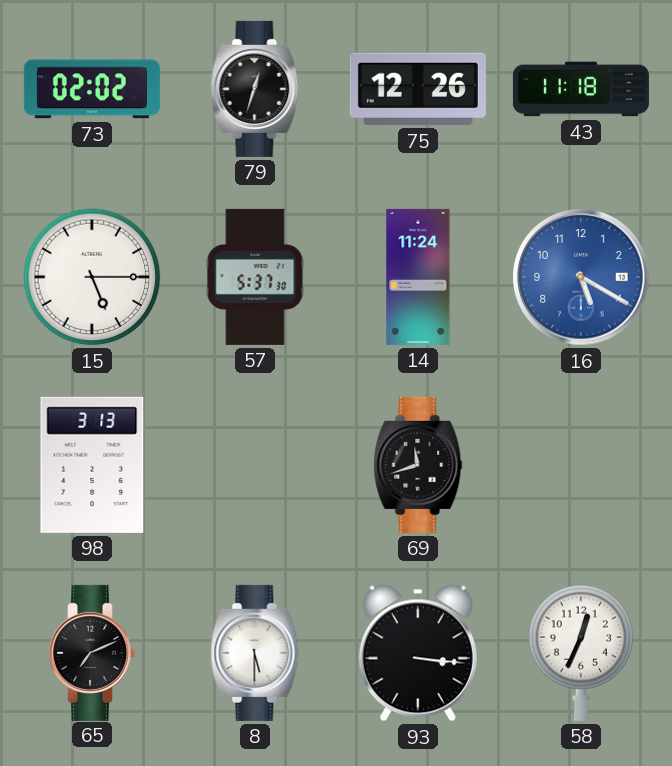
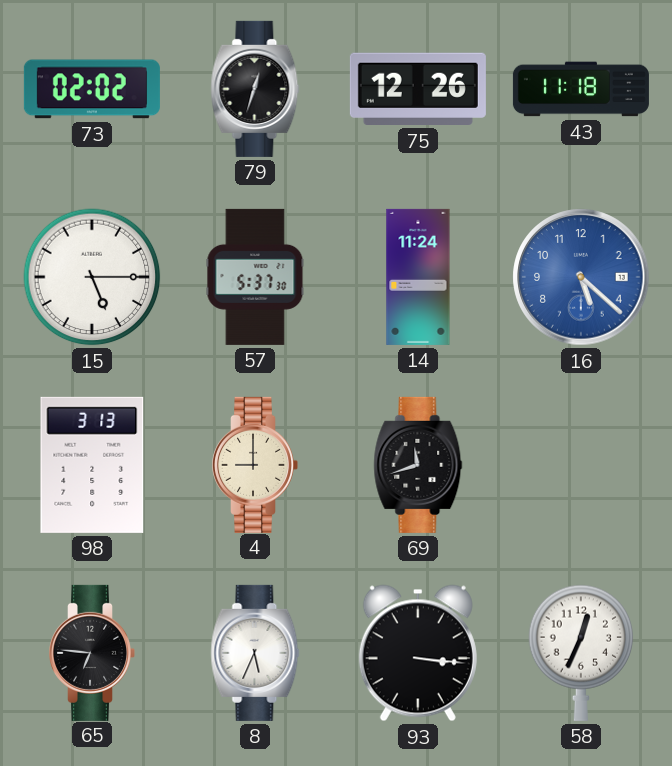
16: 5:20 -> 5:22 (581, 277)
4: none -> 9:00 (255, 465)
65: 7:11 -> 6:46 (92, 653)
8: 5:30 -> 5:34 (255, 653)
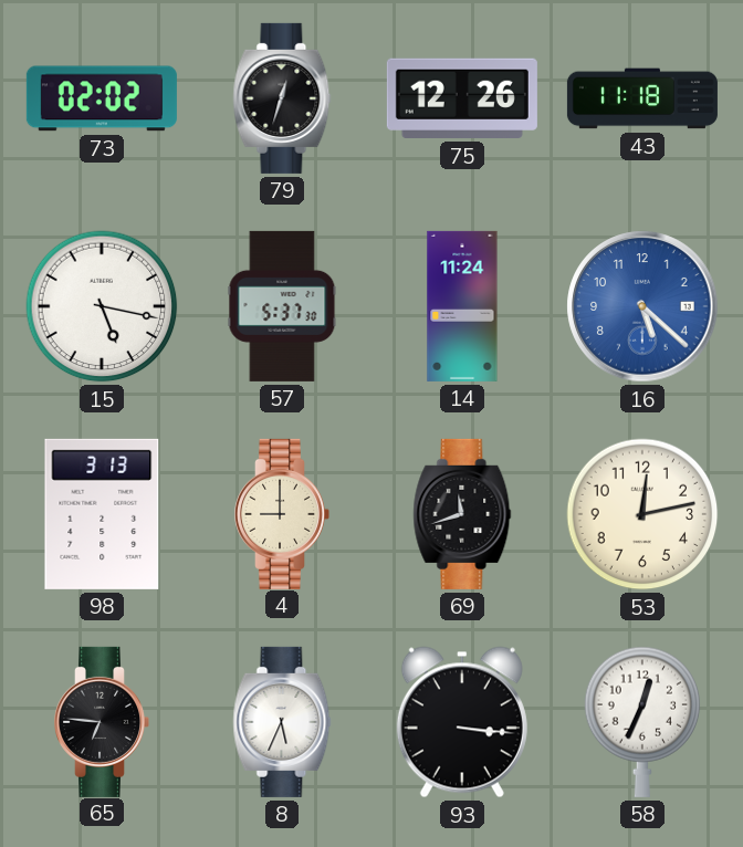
15: 5:15 -> 5:17 (102, 306)
53: none -> 12:13 (642, 514)
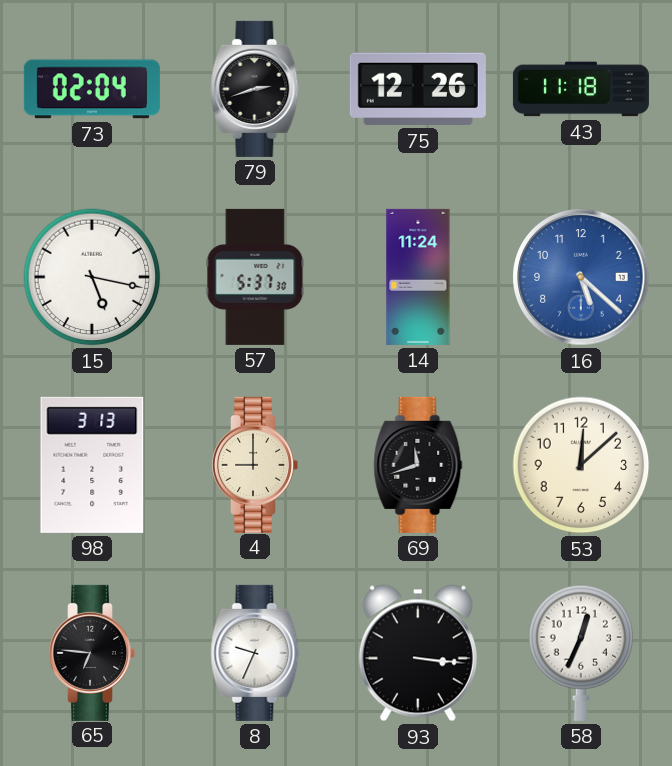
73: 02:02 -> 02:04 (92, 89)
79: 12:33 -> 2:42 (255, 89)
53: 12:13 -> 12:08 (581, 465)
8: 5:34 -> 9:34 (255, 653)
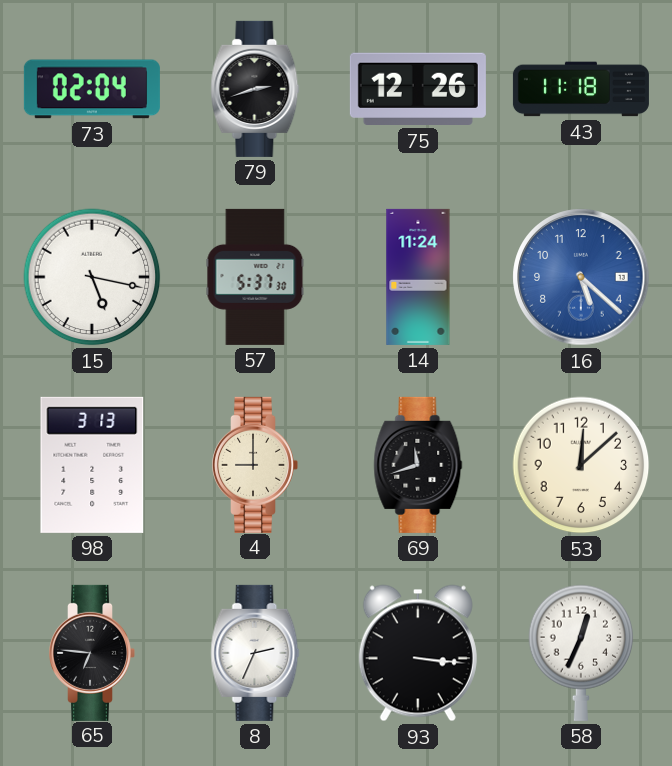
8: 9:34 -> 2:34 (255, 653)
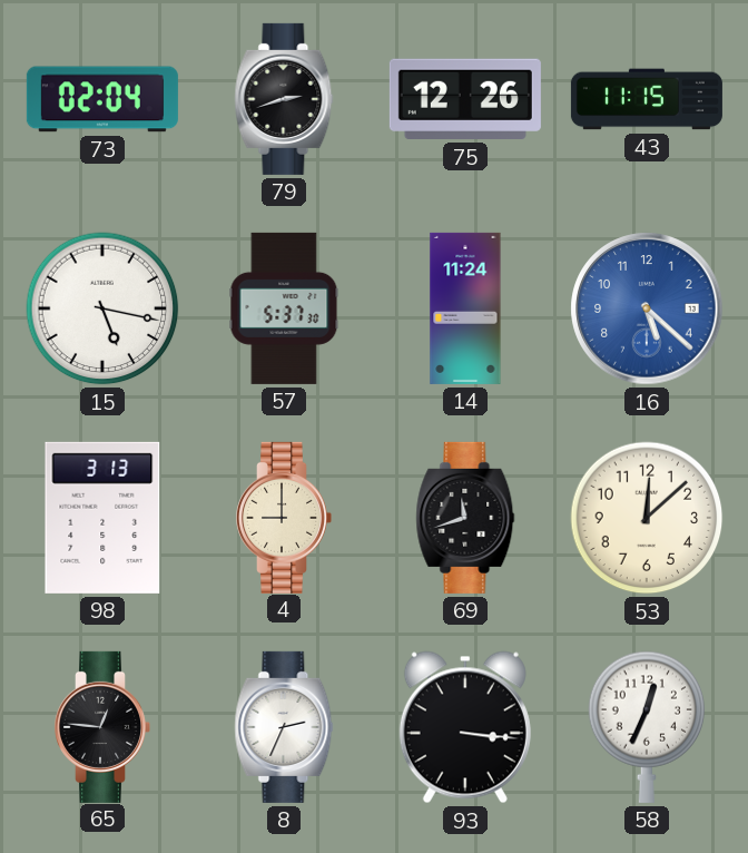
43: 11:18 -> 11:15 (647, 99)
65: 6:46 -> 12:46 (102, 727)
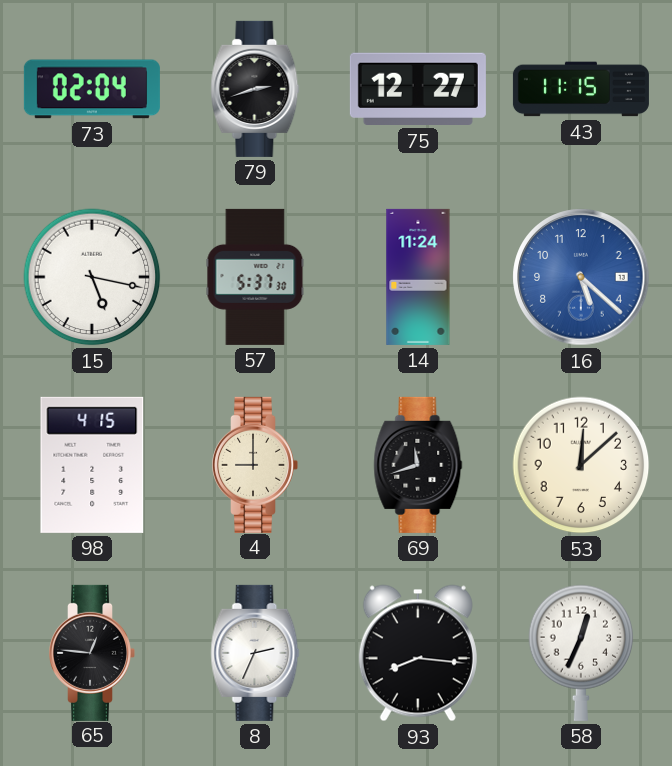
75: 12:26 -> 12:27 (418, 89)
98: 3:13 -> 4:15 (92, 465)
93: 3:16 -> 8:16 (418, 653)
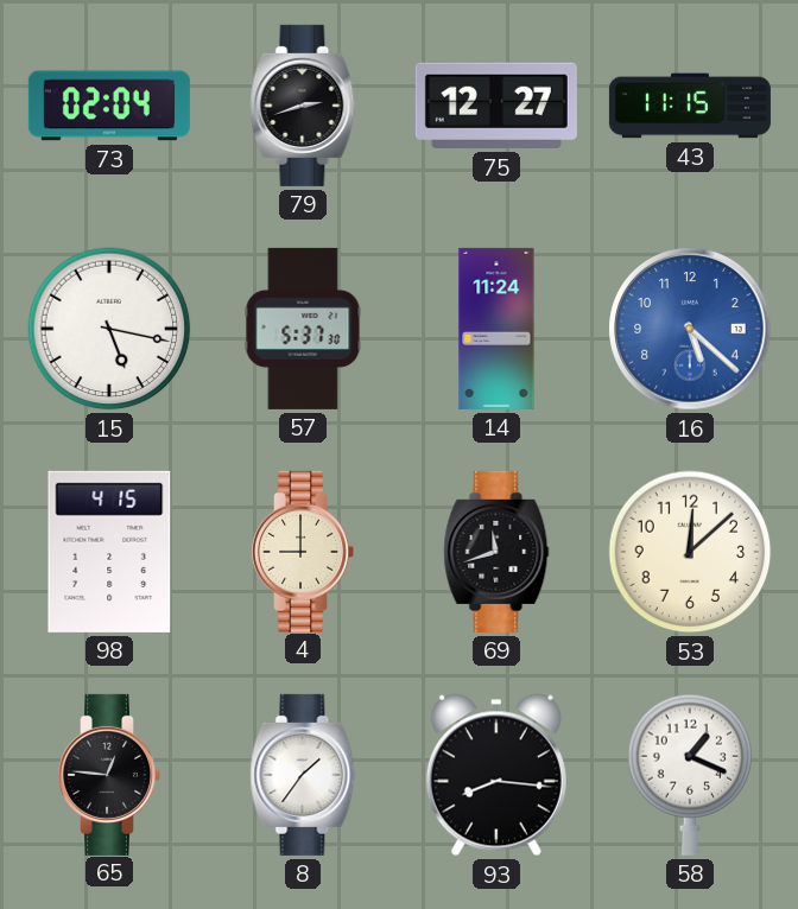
8: 2:34 -> 1:36 (303, 775)
58: 12:34 -> 1:19 (690, 775)
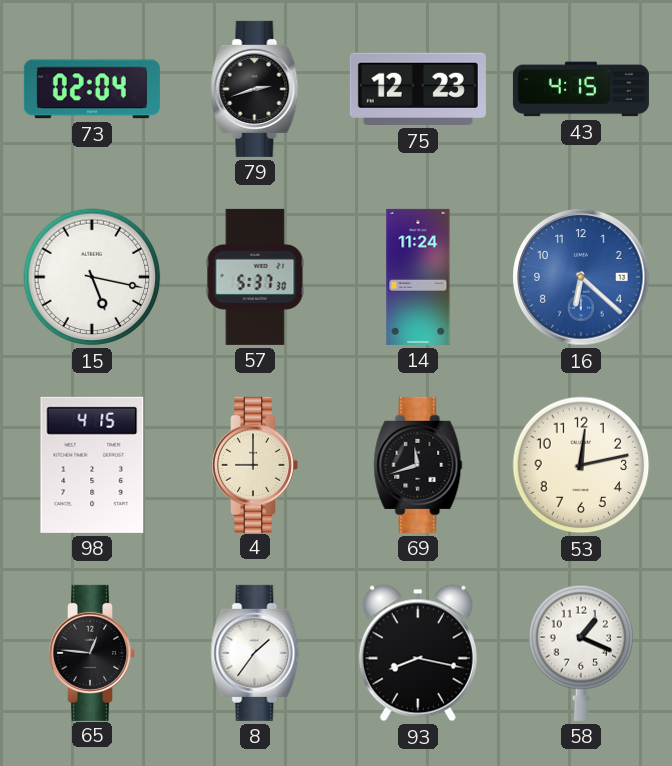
75: 12:27 -> 12:23 (418, 89)
43: 11:15 -> 4:15 (581, 89)
16: 5:22 -> 6:22 (581, 277)
53: 12:08 -> 12:13 (581, 465)
93: 8:16 -> 8:17 (418, 653)
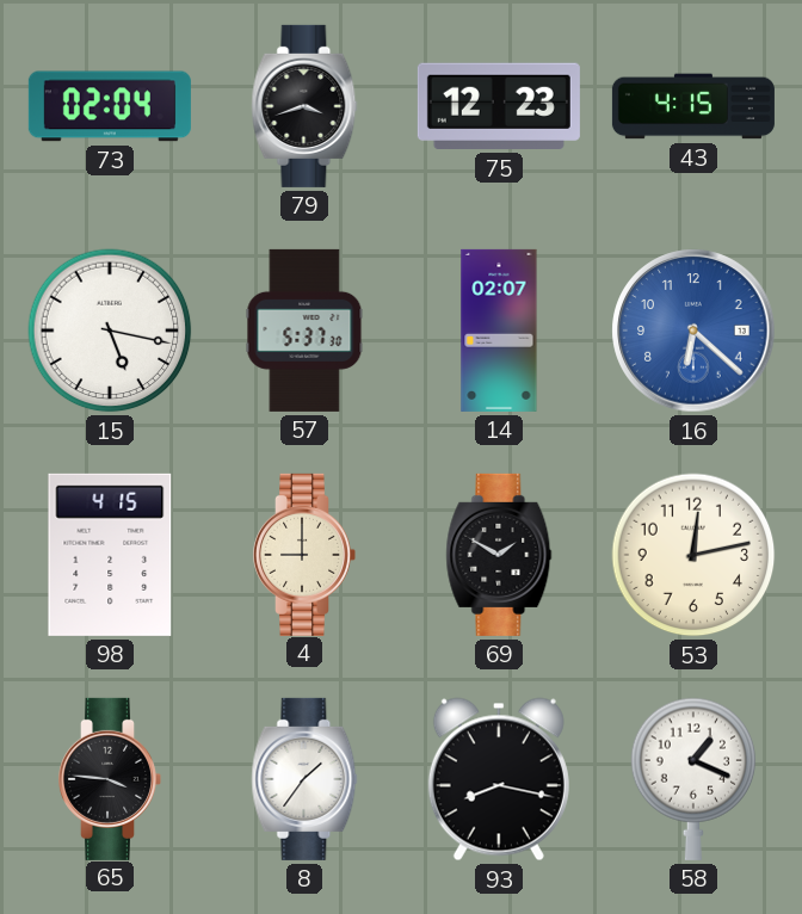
79: 2:42 -> 3:42 (304, 106)
14: 11:24 -> 02:07 (499, 331)
69: 11:42 -> 1:50 (499, 555)
65: 12:46 -> 3:46 (110, 779)
